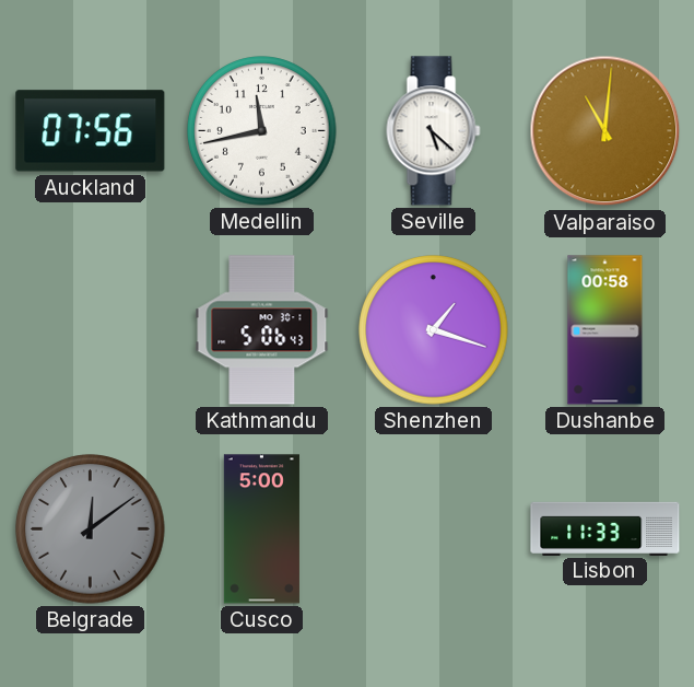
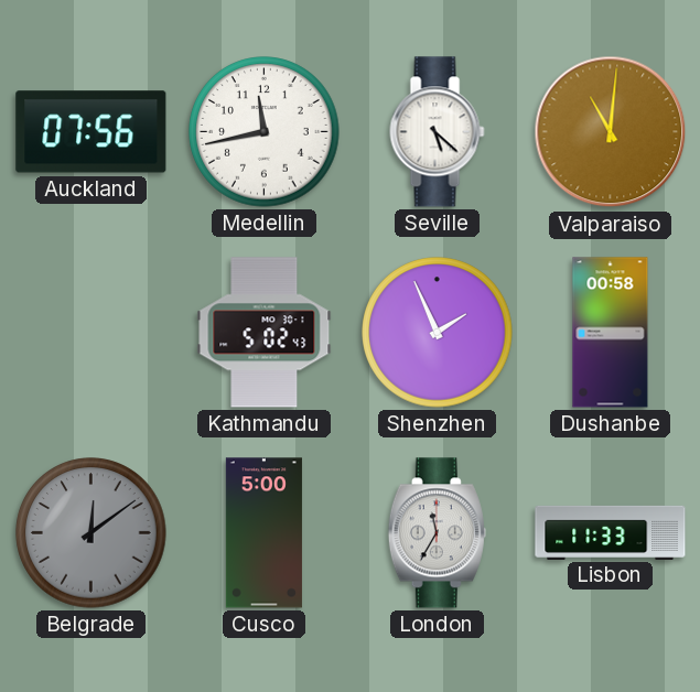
Kathmandu: 5:06 -> 5:02 (265, 333)
Shenzhen: 1:18 -> 1:56 (438, 333)
London: none -> 11:35 (437, 533)
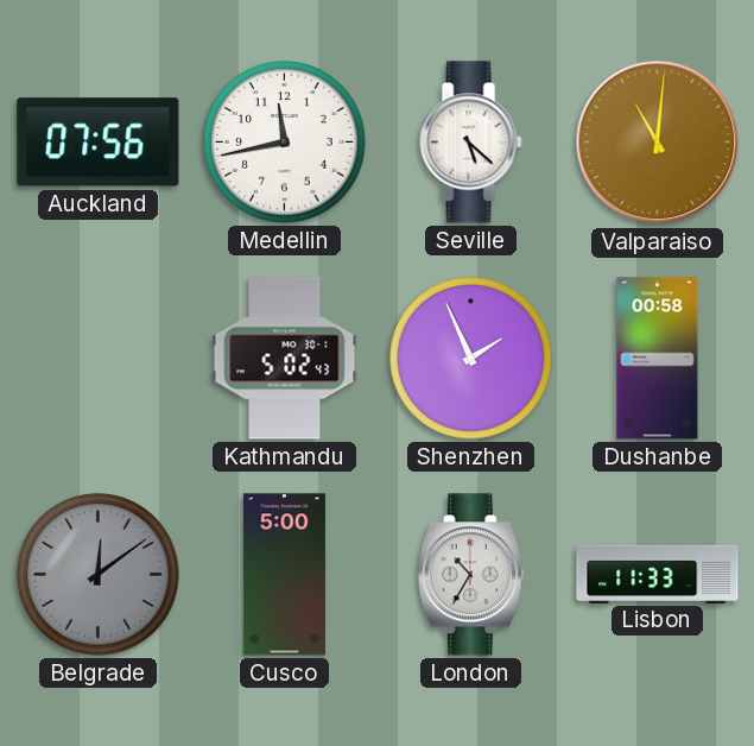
London: 11:35 -> 10:35 (470, 575)
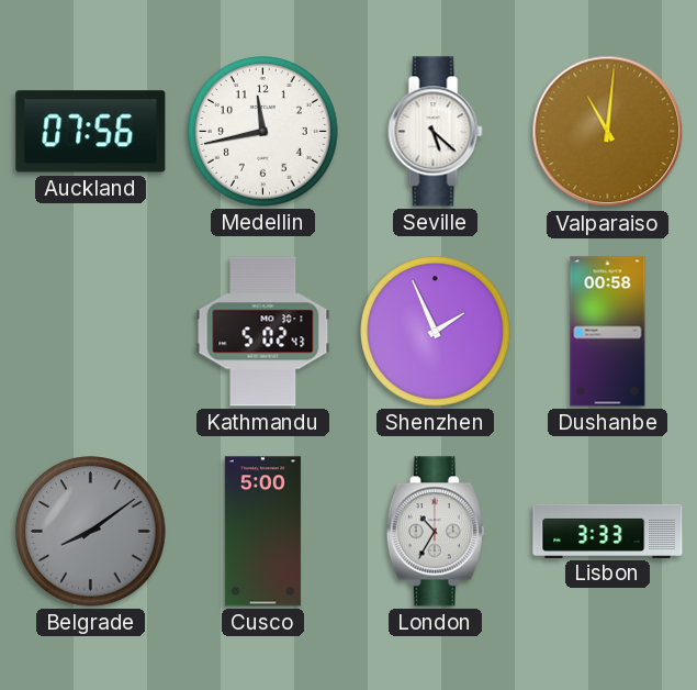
Belgrade: 12:09 -> 8:09 (91, 532)
Lisbon: 11:33 -> 3:33 (608, 531)
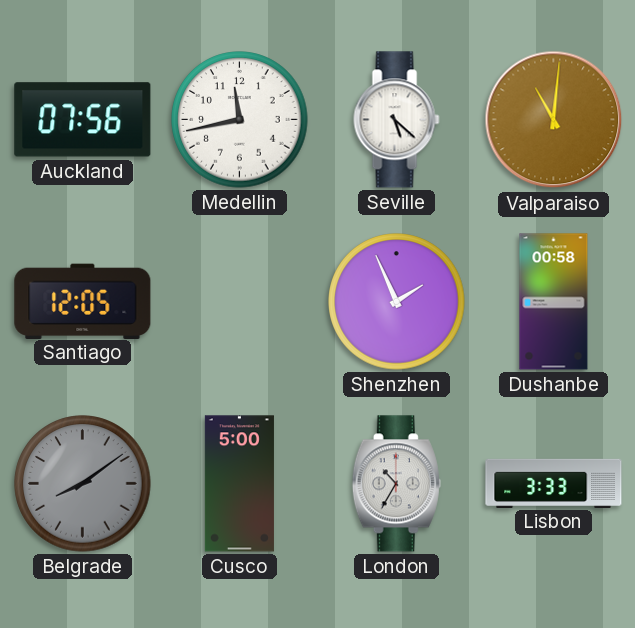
Santiago: none -> 12:05 (83, 301)
Kathmandu: 5:02 -> none (263, 332)
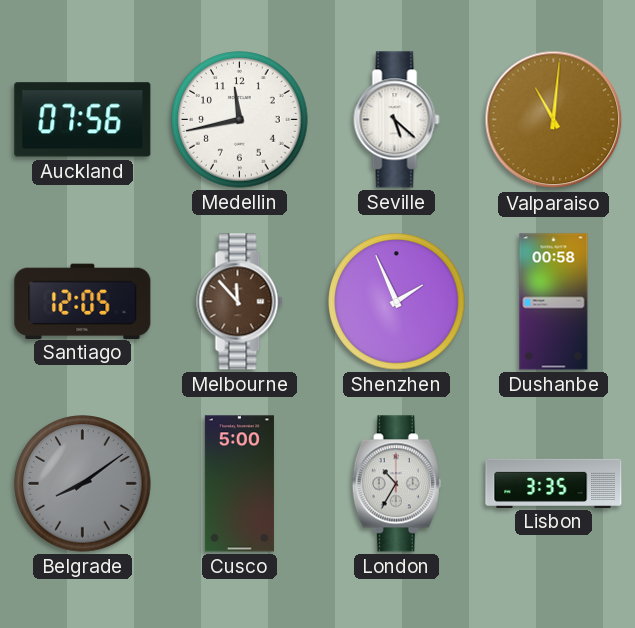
Melbourne: none -> 11:53 (240, 302)
Lisbon: 3:33 -> 3:35 (554, 483)
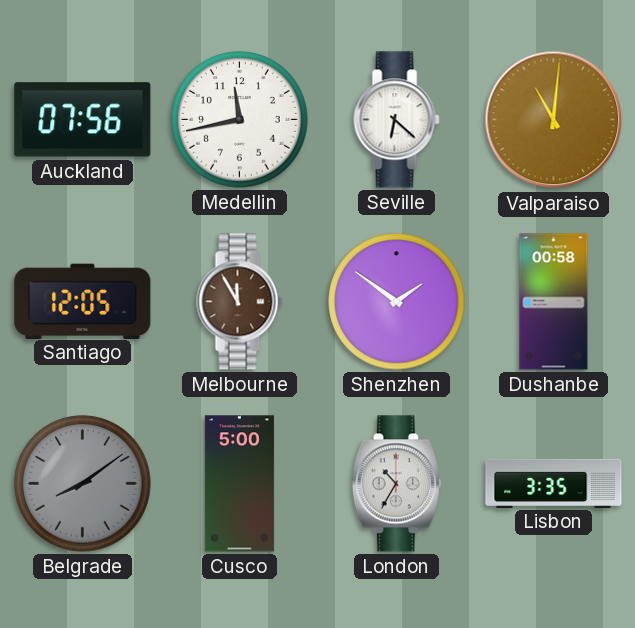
Seville: 5:22 -> 6:22 (397, 120)
Melbourne: 11:53 -> 11:55 (240, 302)
Shenzhen: 1:56 -> 1:51 (397, 302)
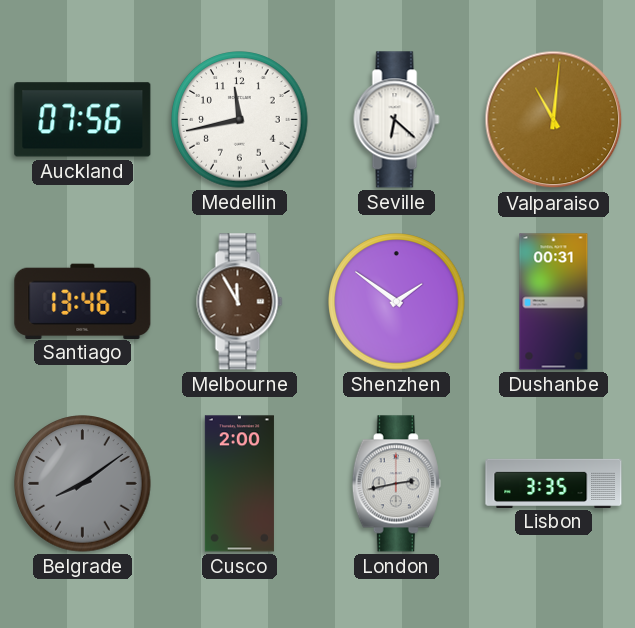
Santiago: 12:05 -> 13:46 (83, 301)
Dushanbe: 00:58 -> 00:31 (554, 302)
Cusco: 5:00 -> 2:00 (239, 484)
London: 10:35 -> 2:43 (396, 484)
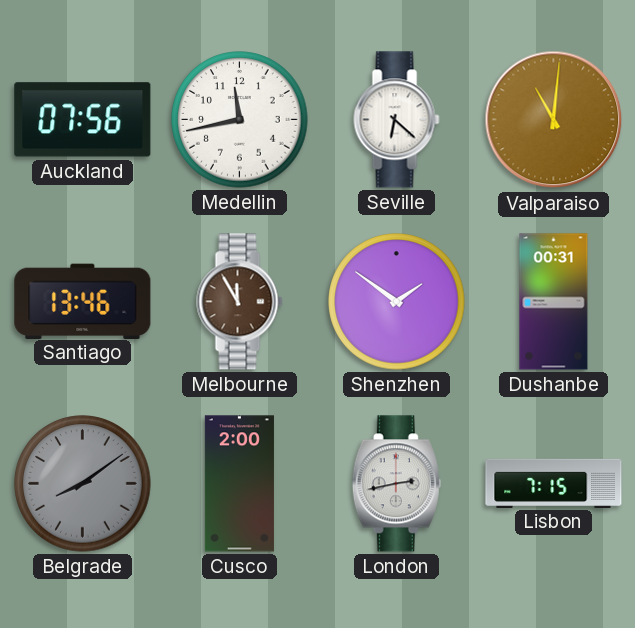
Lisbon: 3:35 -> 7:15 (554, 483)
